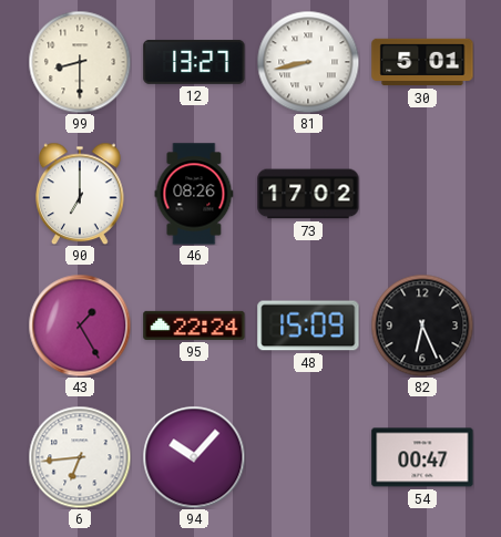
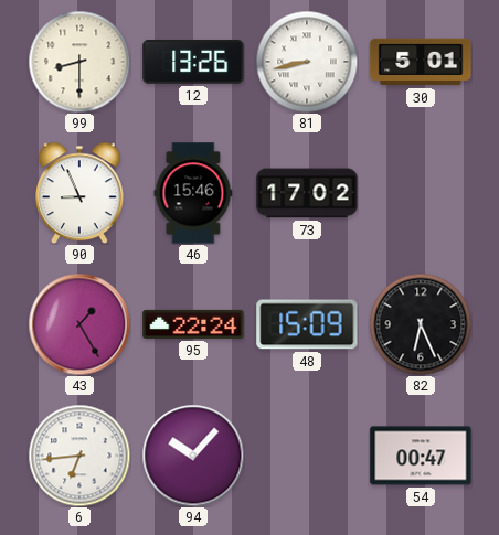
12: 13:27 -> 13:26 (193, 62)
90: 7:00 -> 8:56 (81, 193)
46: 08:26 -> 15:46 (193, 193)
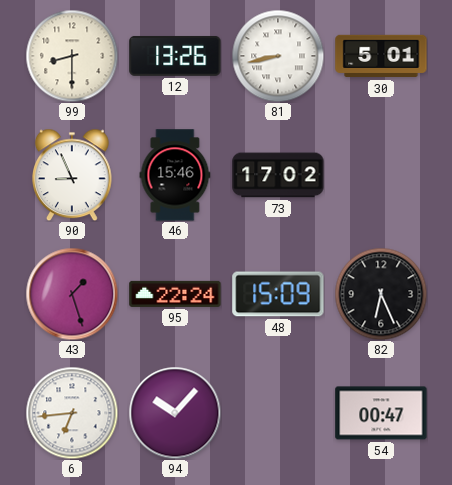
43: 1:25 -> 1:27 (72, 294)
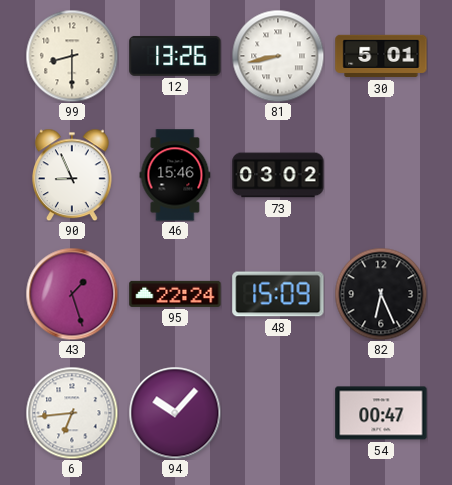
73: 17:02 -> 03:02 (278, 175)
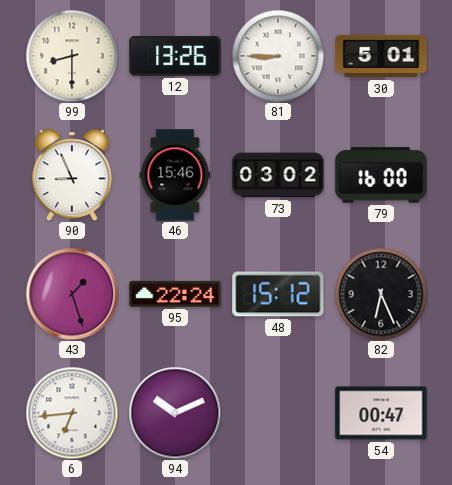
81: 8:43 -> 8:45 (278, 56)
79: none -> 16:00 (381, 175)
48: 15:09 -> 15:12 (278, 294)
94: 10:07 -> 10:11 (175, 413)
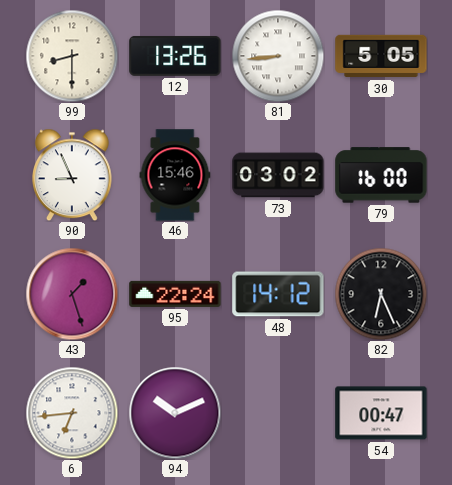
81: 8:45 -> 8:44 (278, 56)
30: 5:01 -> 5:05 (381, 56)
48: 15:12 -> 14:12 (278, 294)
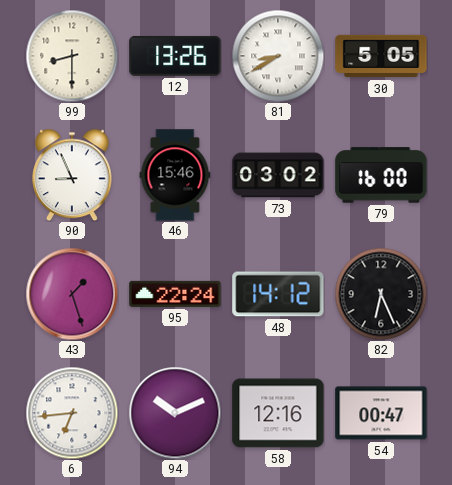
81: 8:44 -> 8:40 (278, 56)
58: none -> 12:16 (278, 413)
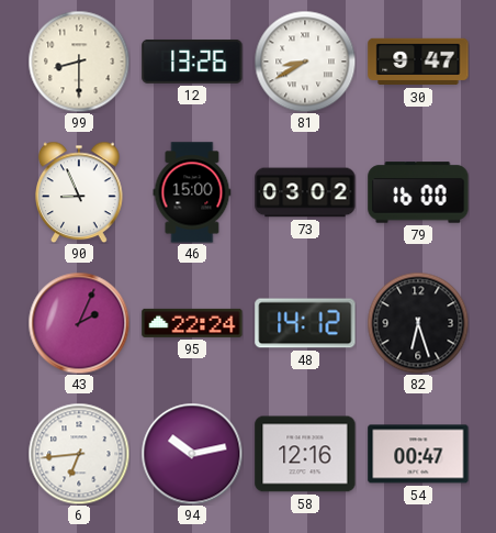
30: 5:05 -> 9:47 (418, 62)
46: 15:46 -> 15:00 (192, 192)
43: 1:27 -> 2:04 (79, 323)
82: 6:26 -> 6:27 (418, 323)
94: 10:11 -> 10:13 (192, 454)
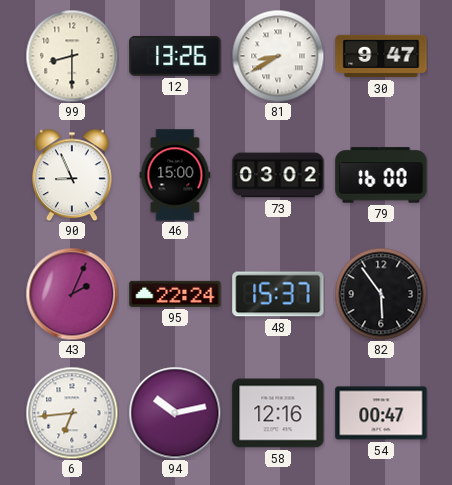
48: 14:12 -> 15:37 (278, 294)
82: 6:27 -> 5:54 (381, 294)
